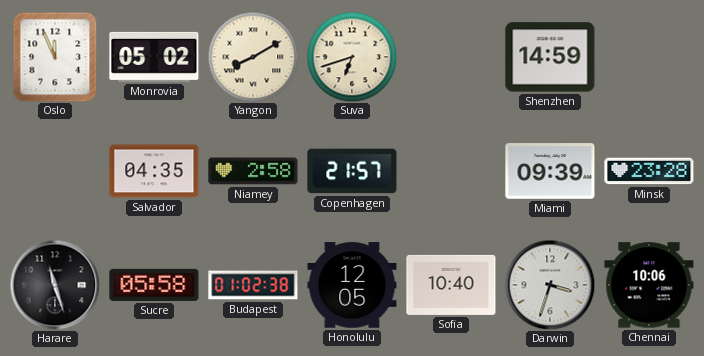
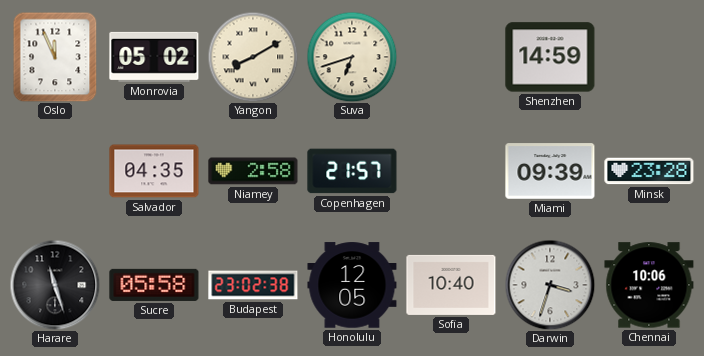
Budapest: 01:02 -> 23:02 (253, 285)
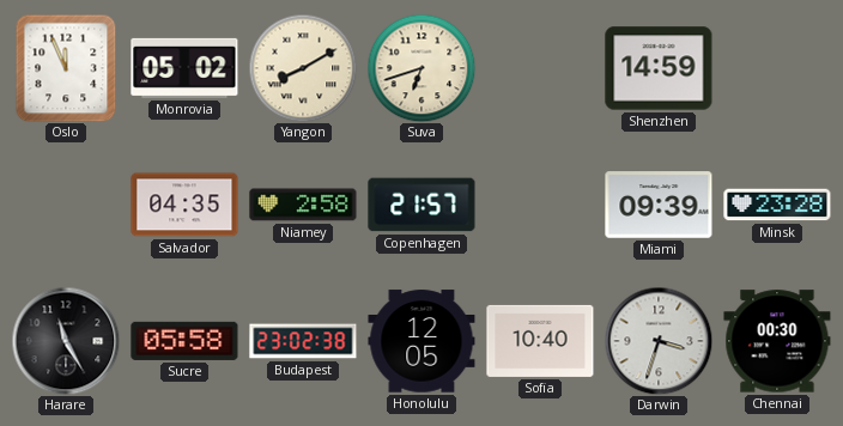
Harare: 11:27 -> 11:25 (66, 341)
Chennai: 10:06 -> 00:30 (777, 341)
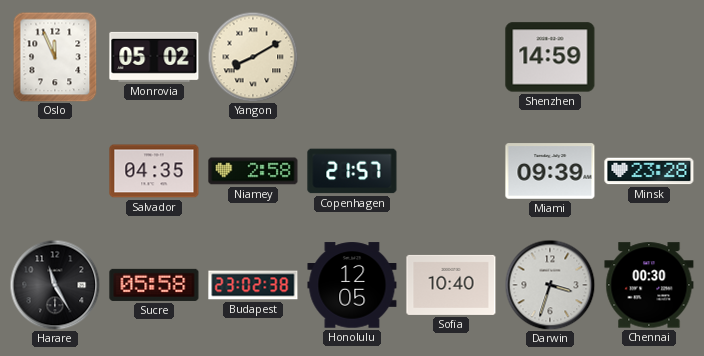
Suva: 6:42 -> none (421, 68)
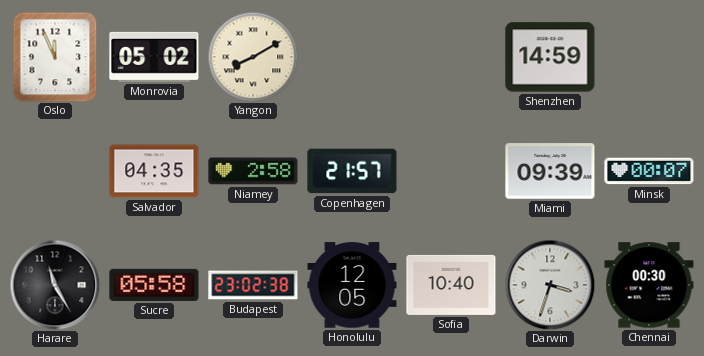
Minsk: 23:28 -> 00:07 (649, 171)
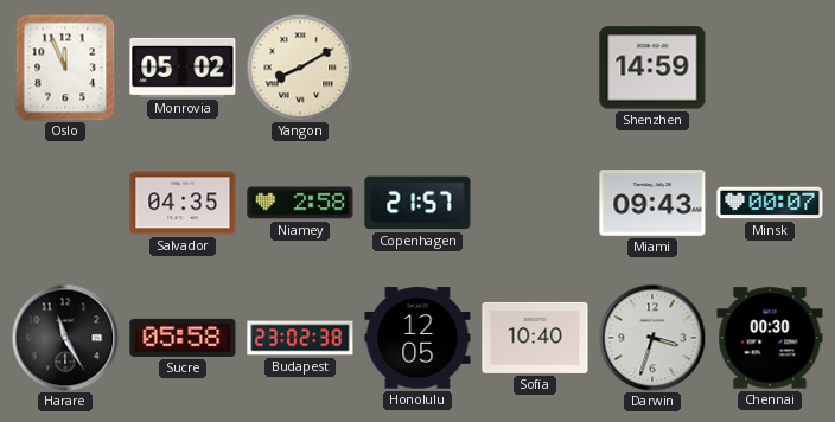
Miami: 09:39 -> 09:43 (652, 203)
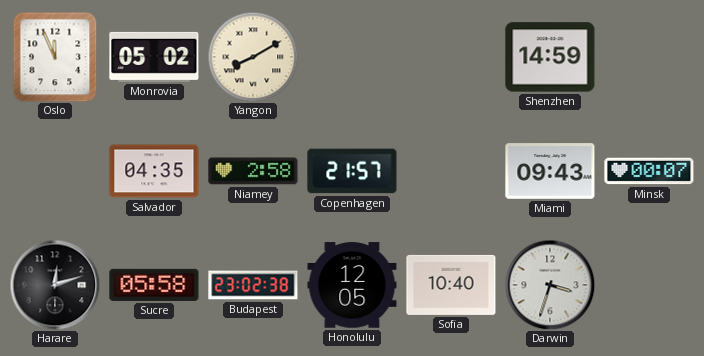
Harare: 11:25 -> 12:12 (55, 285)
Chennai: 00:30 -> none (770, 338)
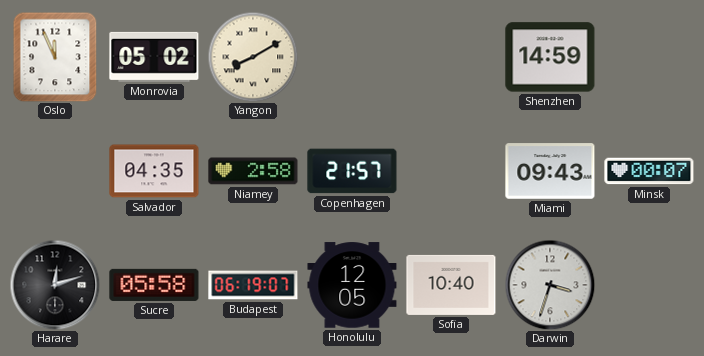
Budapest: 23:02 -> 06:19 (253, 285)
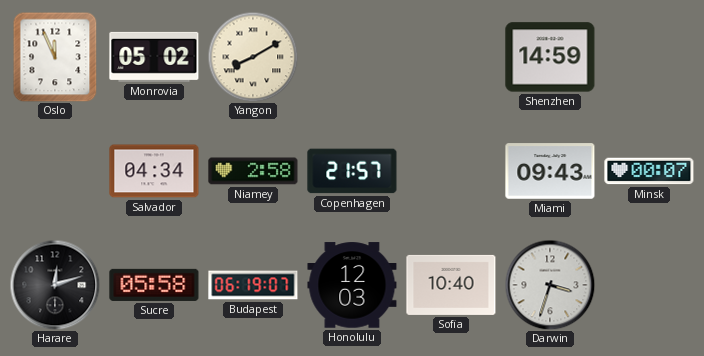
Salvador: 04:35 -> 04:34 (154, 171)
Honolulu: 12:05 -> 12:03 (352, 285)
